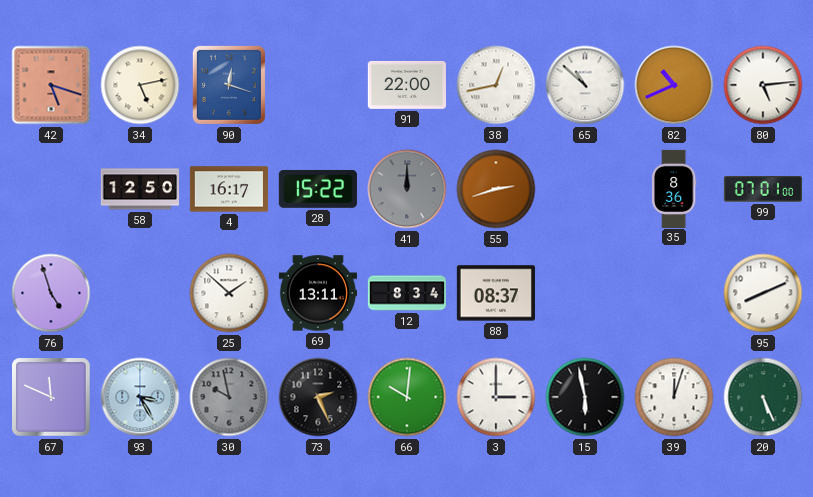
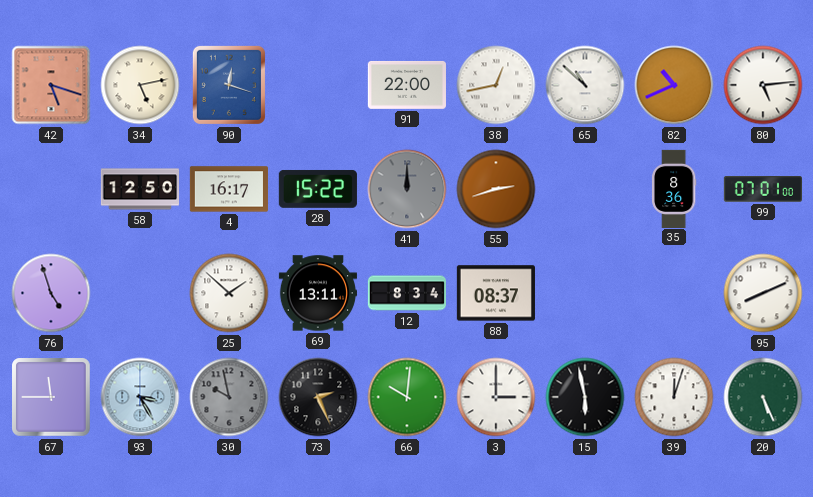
67: 11:49 -> 11:45 (51, 397)
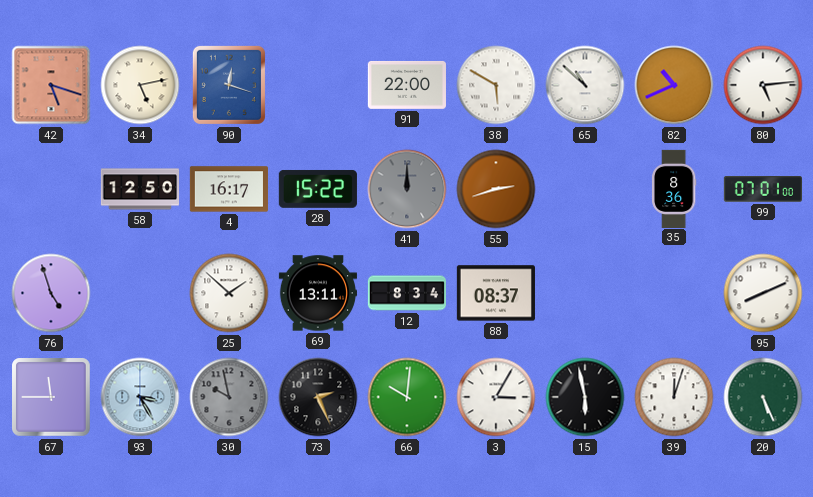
38: 12:43 -> 5:50 (496, 85)
3: 3:00 -> 3:05 (496, 397)
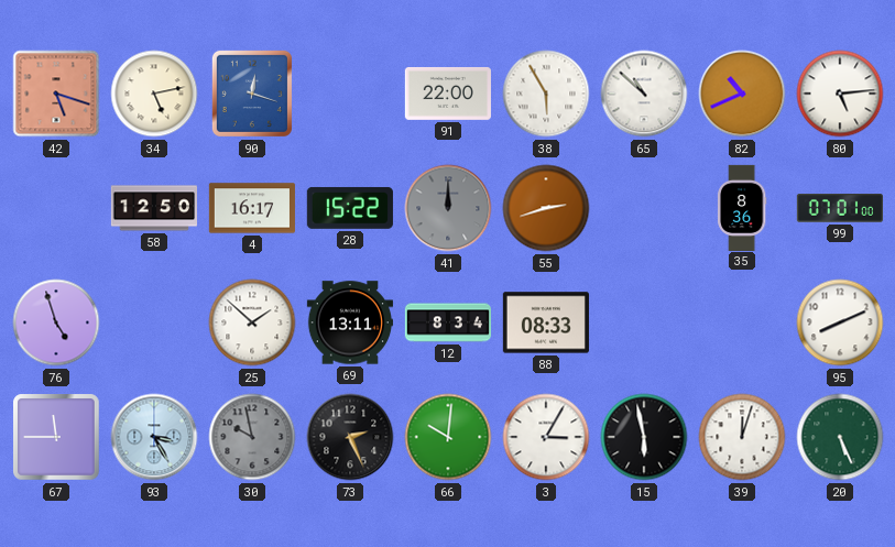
38: 5:50 -> 5:55 (546, 94)
88: 08:37 -> 08:33 (546, 322)
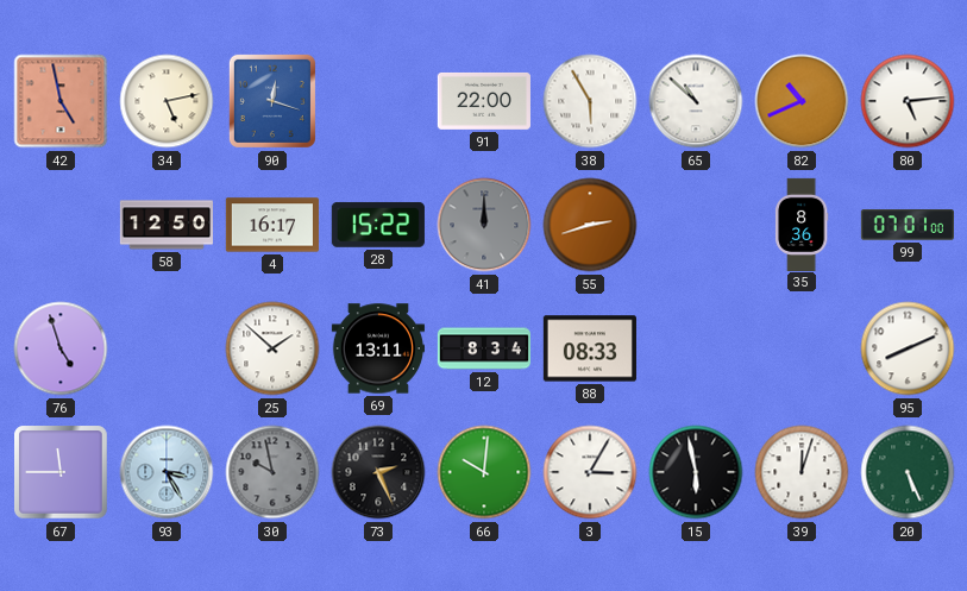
42: 5:18 -> 4:58 (61, 101)
